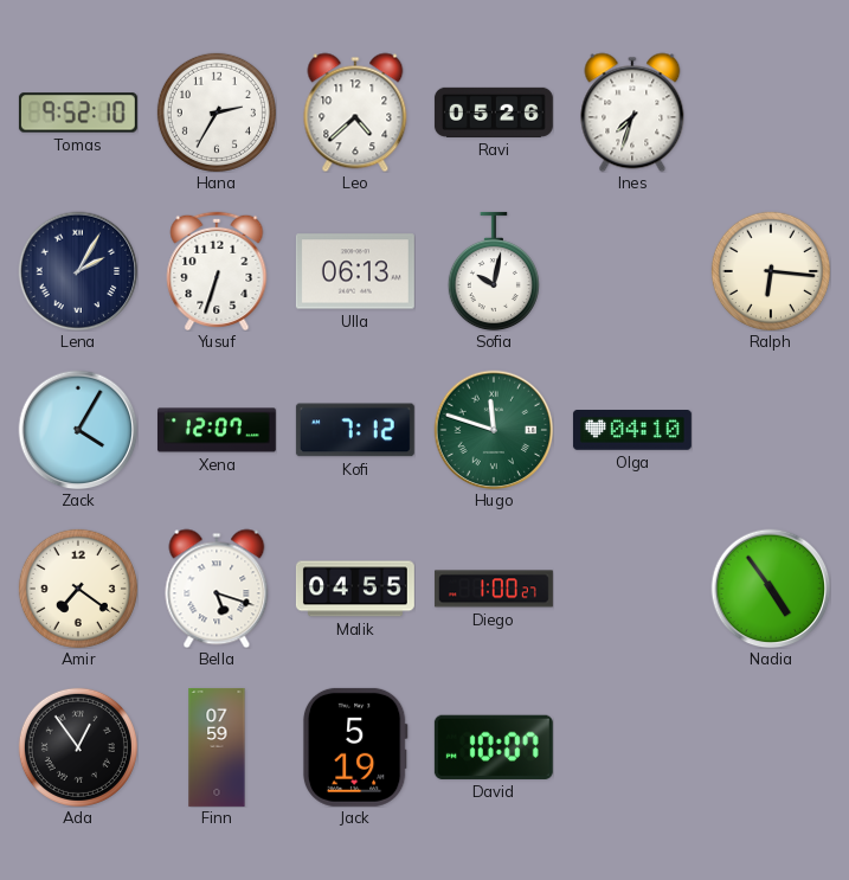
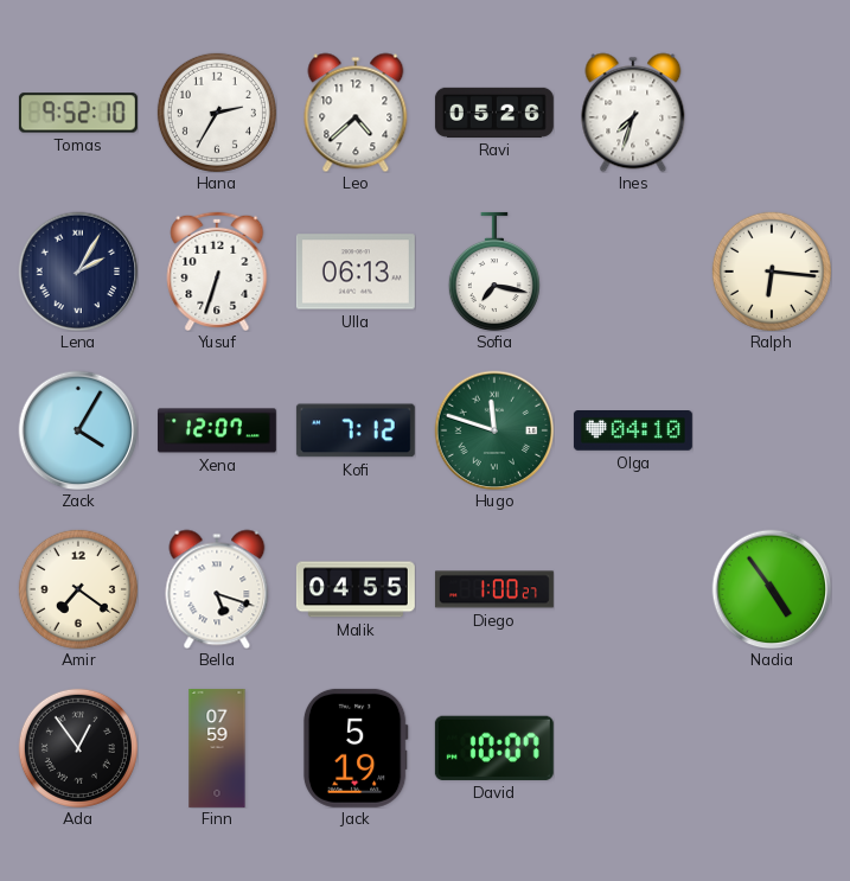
Sofia: 10:02 -> 7:17 (494, 272)
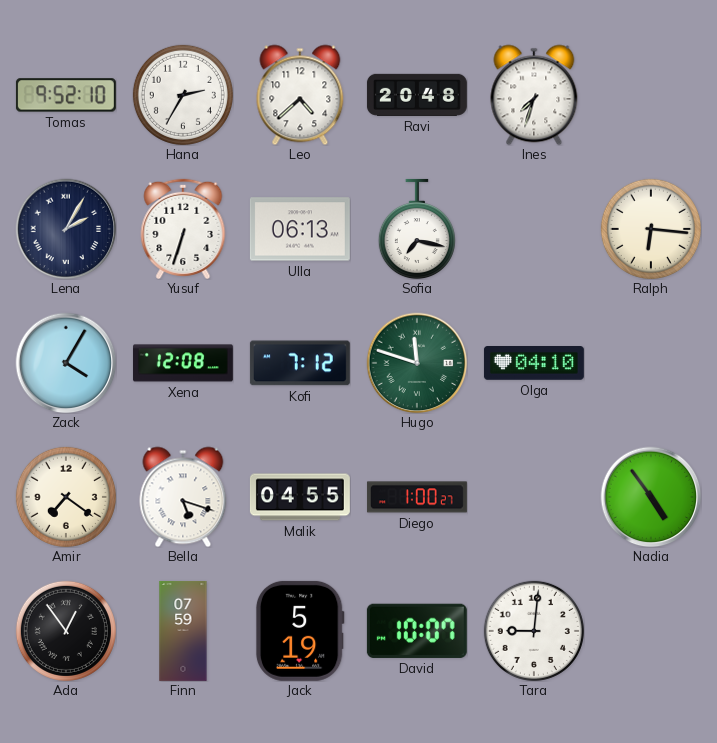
Ravi: 05:26 -> 20:48 (417, 95)
Xena: 12:07 -> 12:08 (183, 363)
Tara: none -> 9:01 (534, 631)
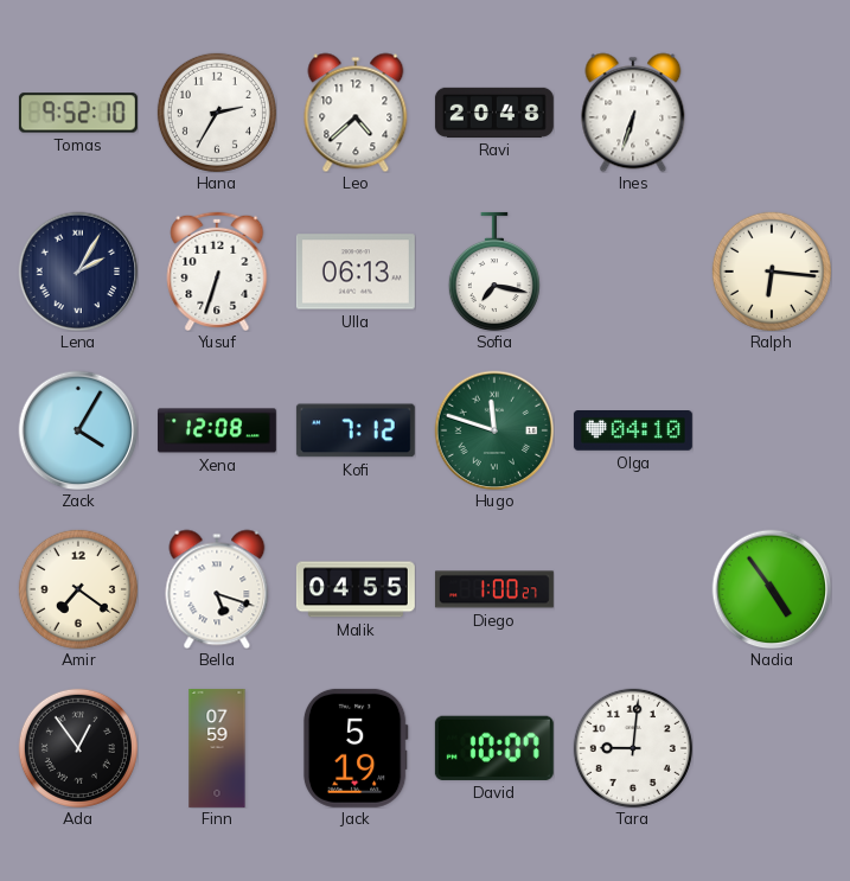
Ines: 7:33 -> 6:33 (633, 113)
